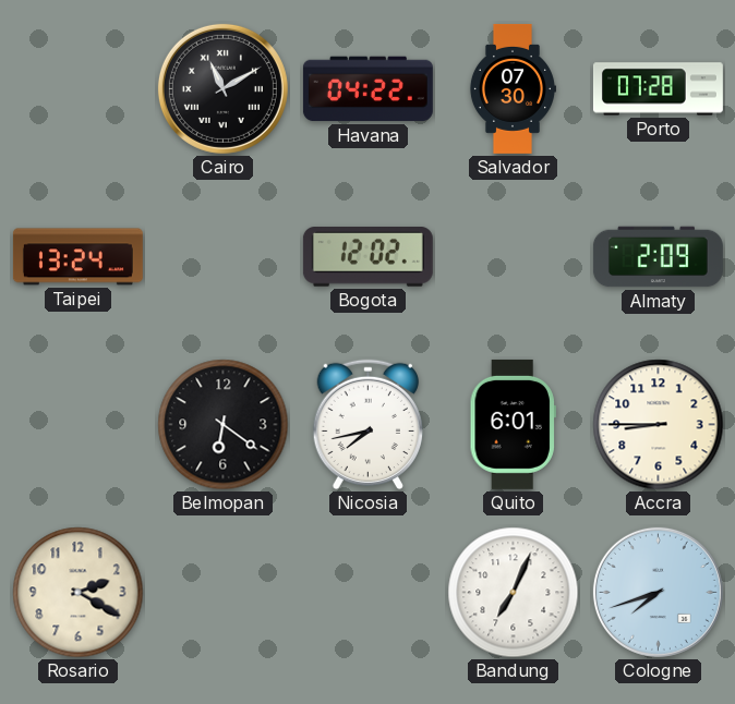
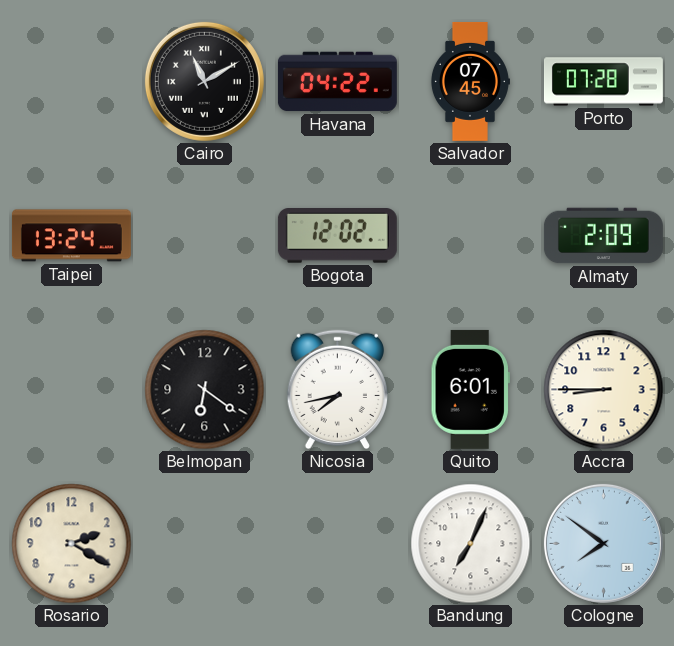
Salvador: 07:30 -> 07:45 (470, 81)
Cologne: 7:42 -> 7:51 (603, 543)
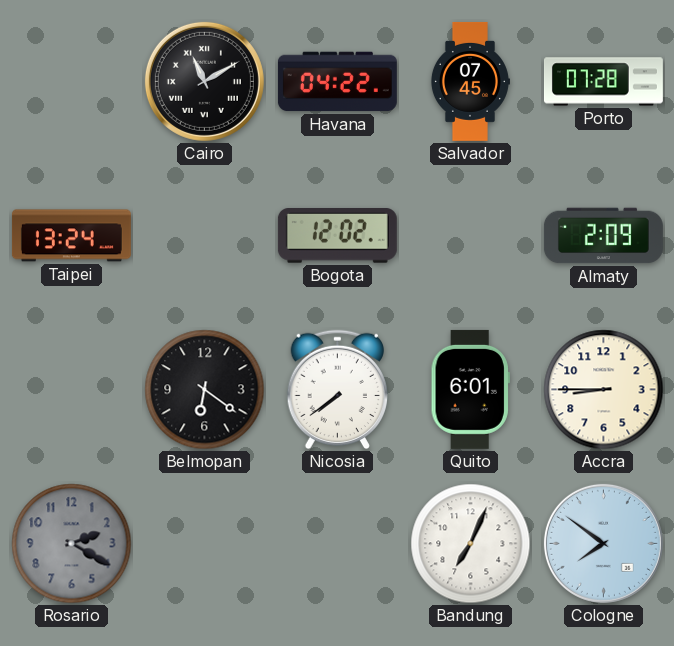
Nicosia: 7:43 -> 7:39 (337, 390)
Rosario dial: cream -> grey (72, 544)
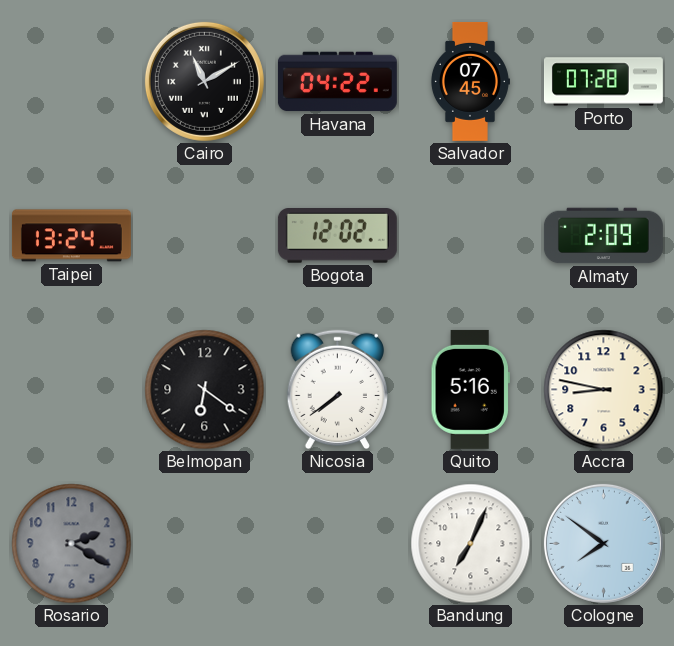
Quito: 6:01 -> 5:16 (470, 389)
Accra: 8:45 -> 8:47 (604, 390)
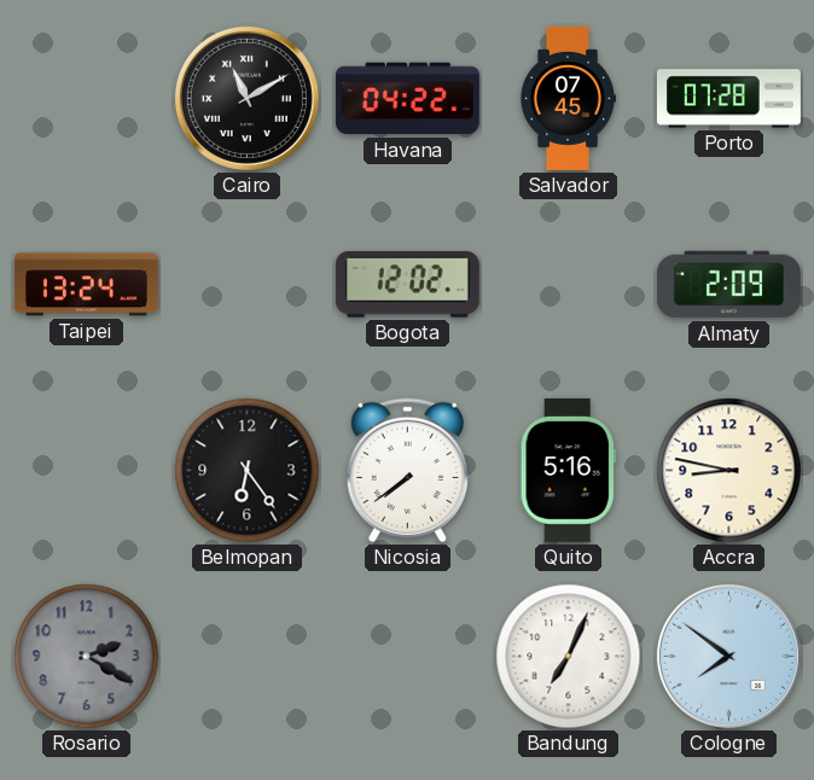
Belmopan: 6:21 -> 6:24 (248, 471)
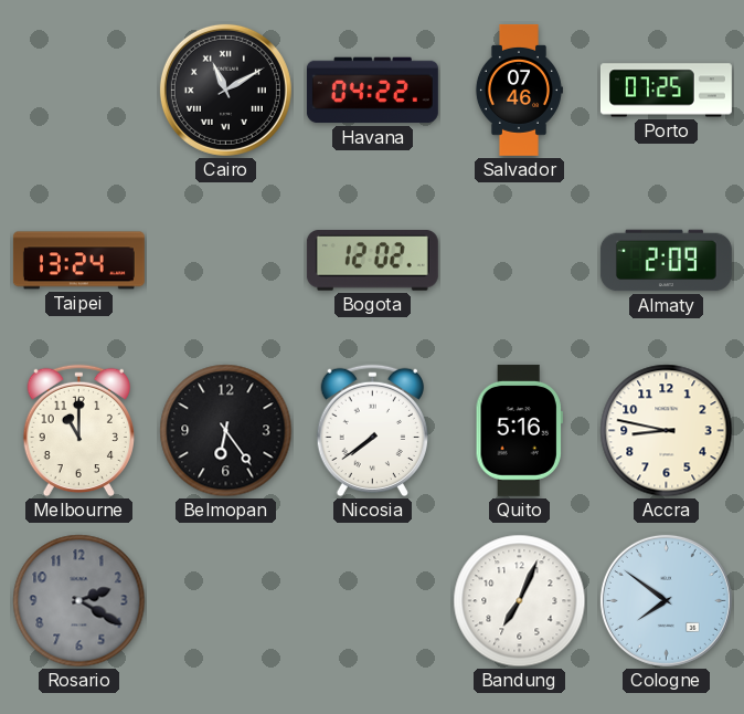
Salvador: 07:45 -> 07:46 (519, 90)
Porto: 07:28 -> 07:25 (666, 91)
Melbourne: none -> 11:00 (78, 431)
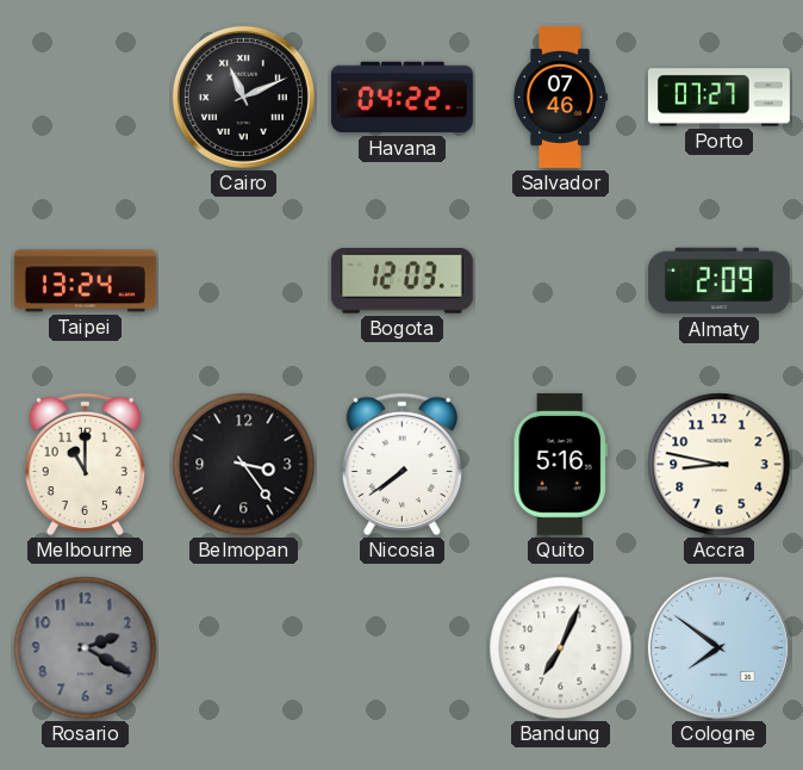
Cairo: 11:10 -> 11:11 (243, 97)
Porto: 07:25 -> 07:27 (718, 98)
Bogota: 12:02 -> 12:03 (401, 281)
Belmopan: 6:24 -> 3:24 (244, 465)
